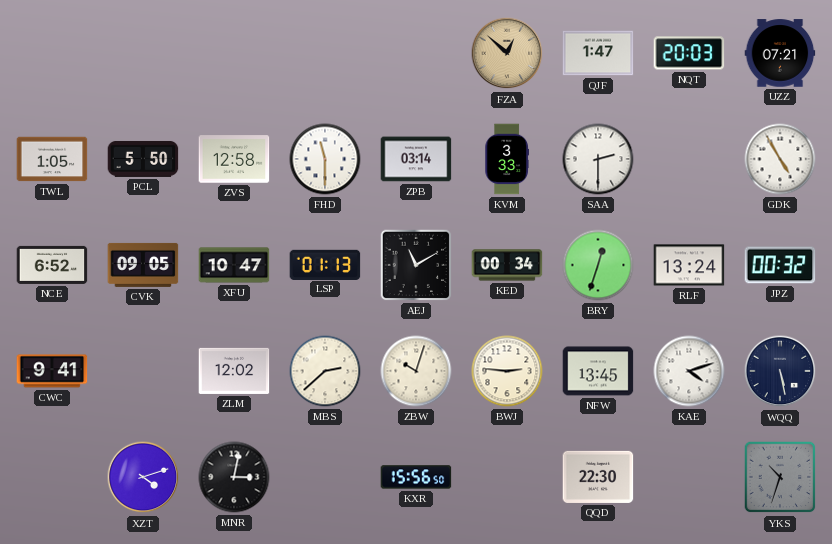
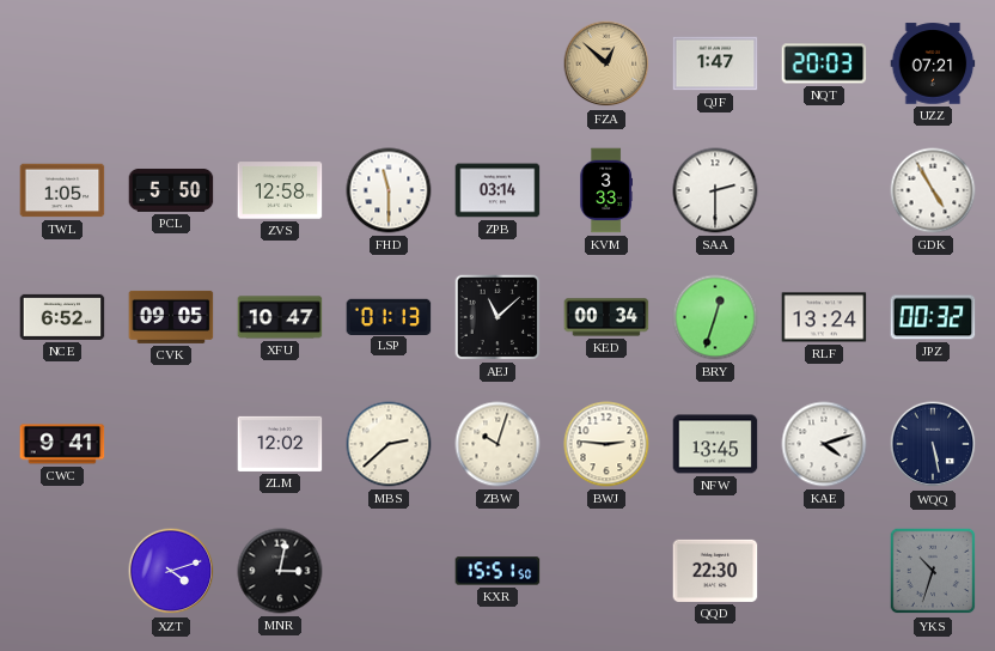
AEJ: 11:10 -> 11:08 (497, 317)
KXR: 15:56 -> 15:51 (497, 571)
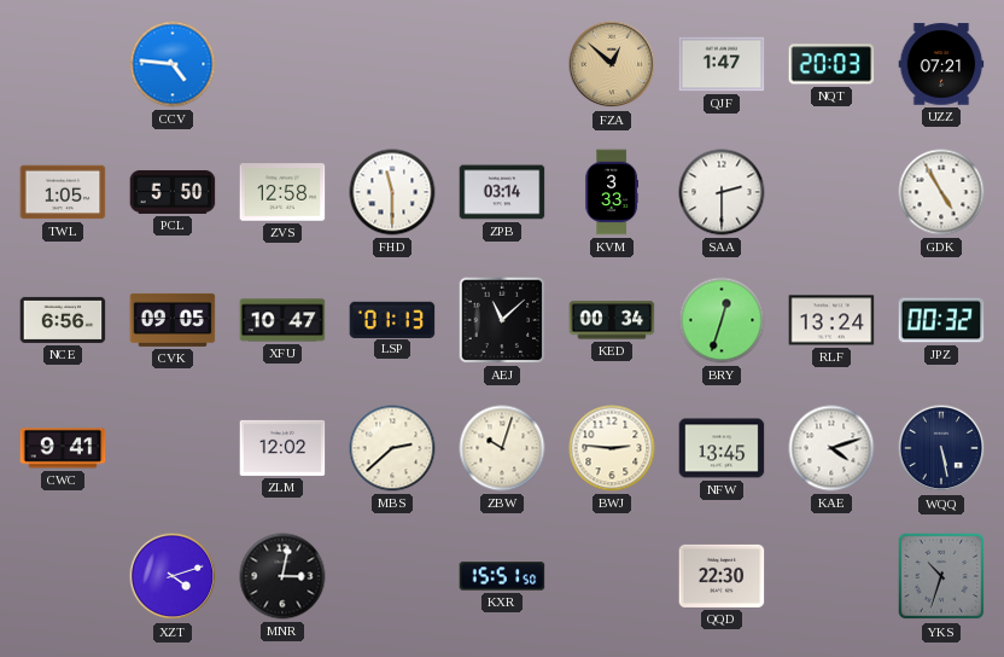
CCV: none -> 4:46 (173, 64)
NCE: 6:52 -> 6:56 (63, 320)
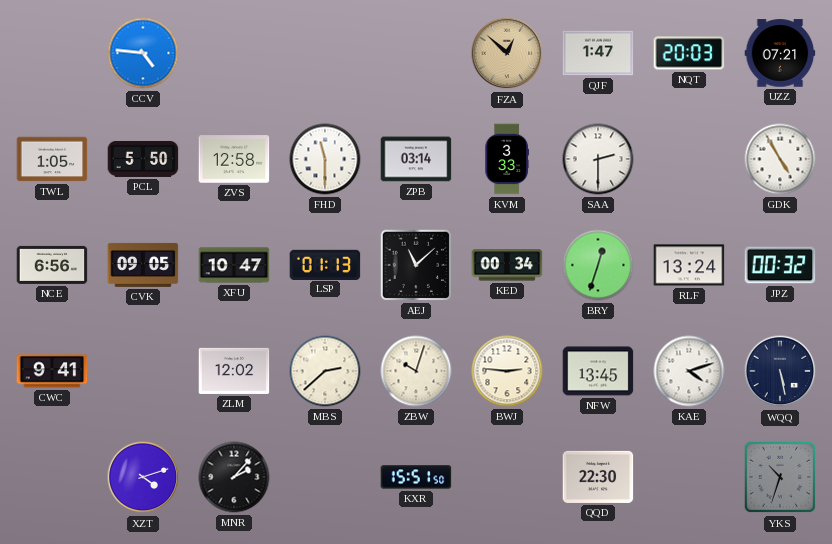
MNR: 3:02 -> 2:07 (234, 477)
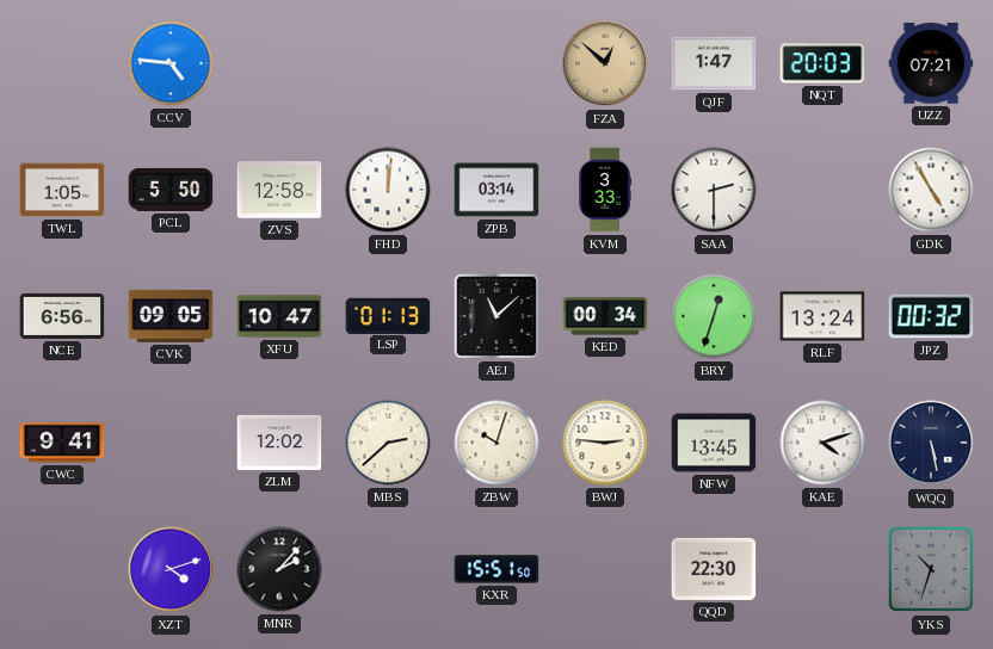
FHD: 11:30 -> 12:01 (388, 190)
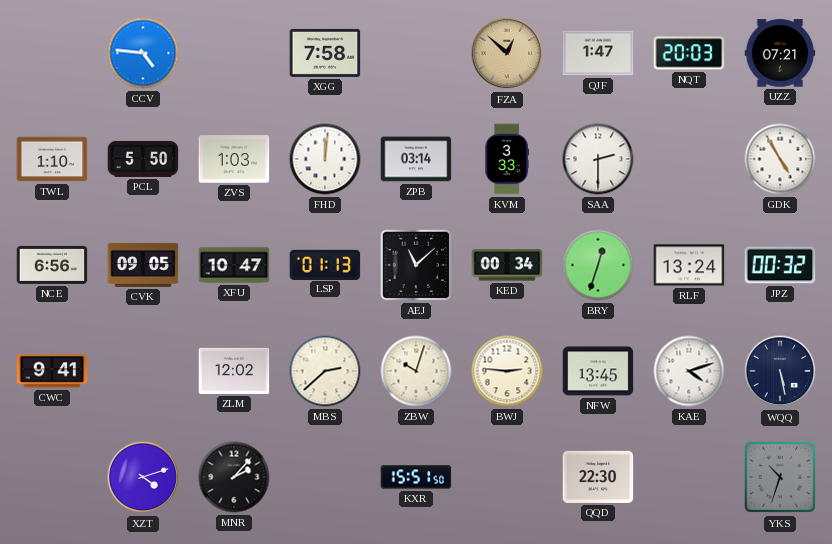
XGG: none -> 7:58 (325, 53)
TWL: 1:05 -> 1:10 (52, 159)
ZVS: 12:58 -> 1:03 (234, 159)
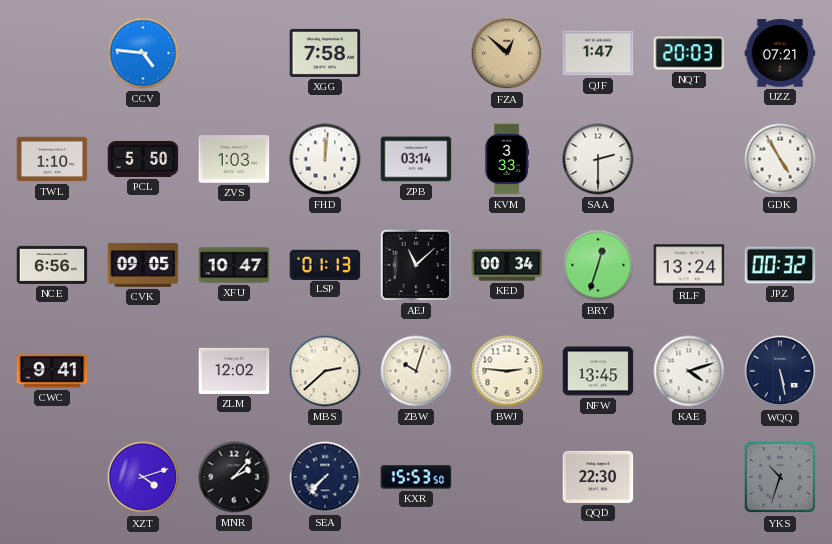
SEA: none -> 7:37 (325, 477)
KXR: 15:51 -> 15:53 (416, 477)
